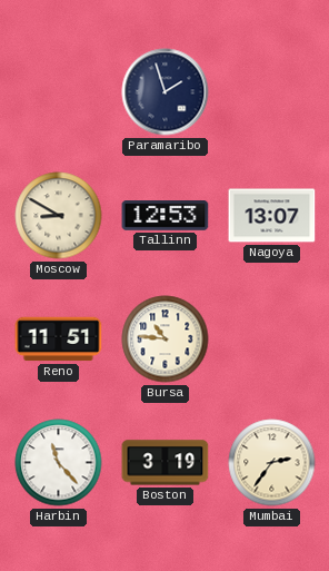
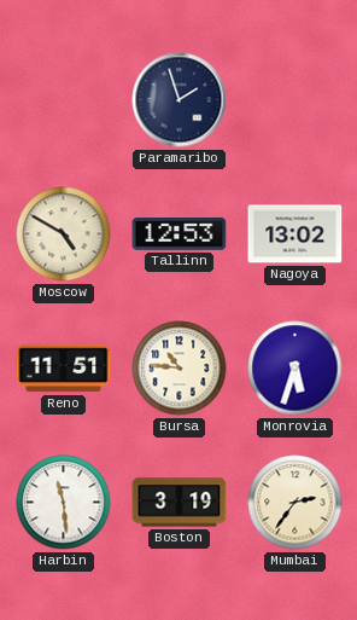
Moscow: 8:50 -> 4:50 (64, 234)
Nagoya: 13:07 -> 13:02 (295, 234)
Monrovia: none -> 5:33 (295, 369)
Harbin: 11:23 -> 11:29 (64, 503)
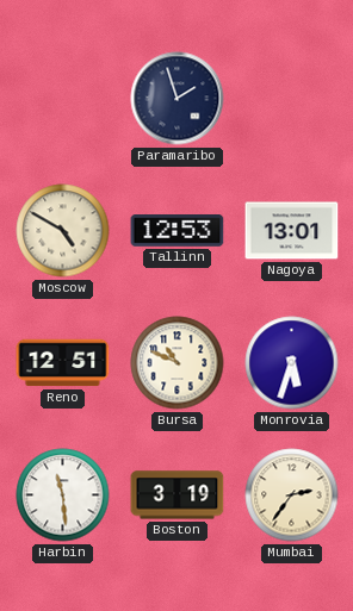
Nagoya: 13:02 -> 13:01 (292, 231)
Reno: 11:51 -> 12:51 (63, 363)
Bursa: 10:46 -> 10:49 (178, 363)
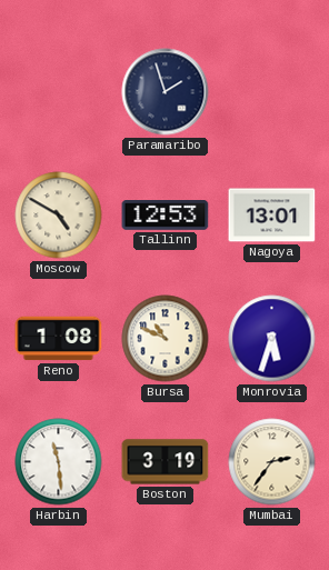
Reno: 12:51 -> 1:08 (59, 339)
